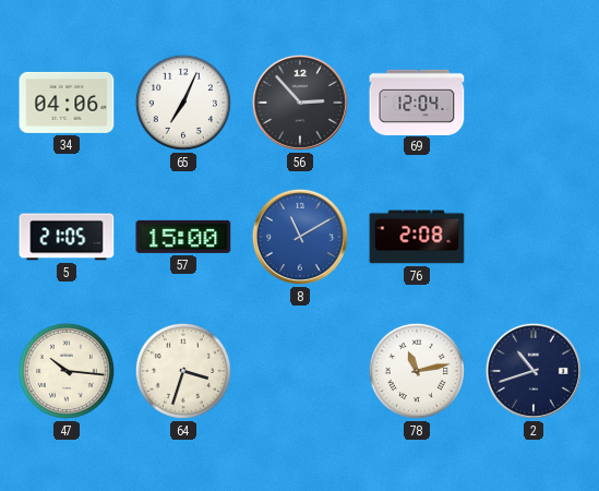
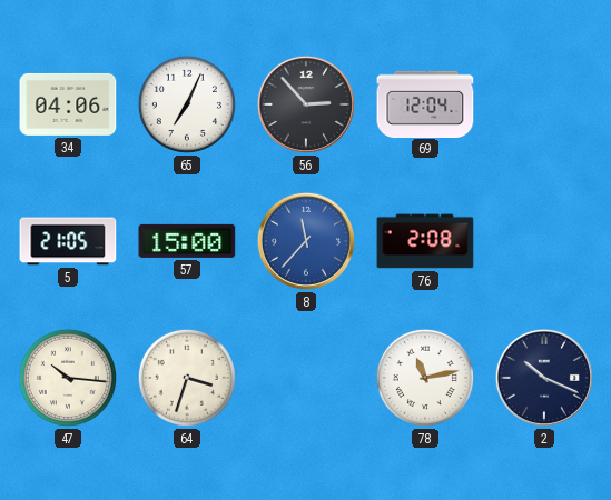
8: 11:10 -> 11:37 (306, 241)
2: 10:42 -> 10:19 (544, 378)
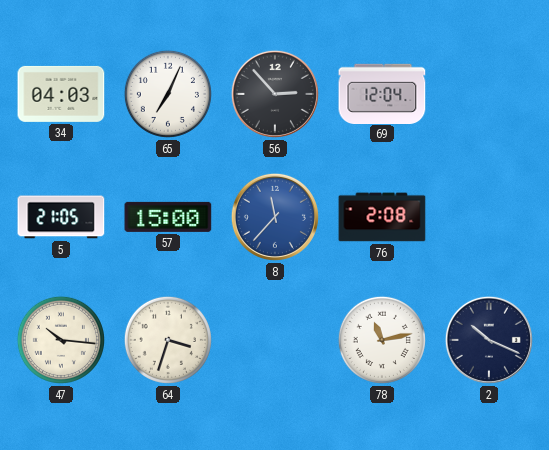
34: 04:06 -> 04:03 (61, 94)
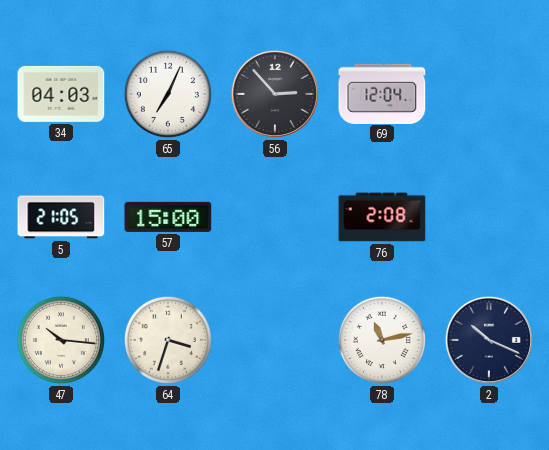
8: 11:37 -> none (275, 217)
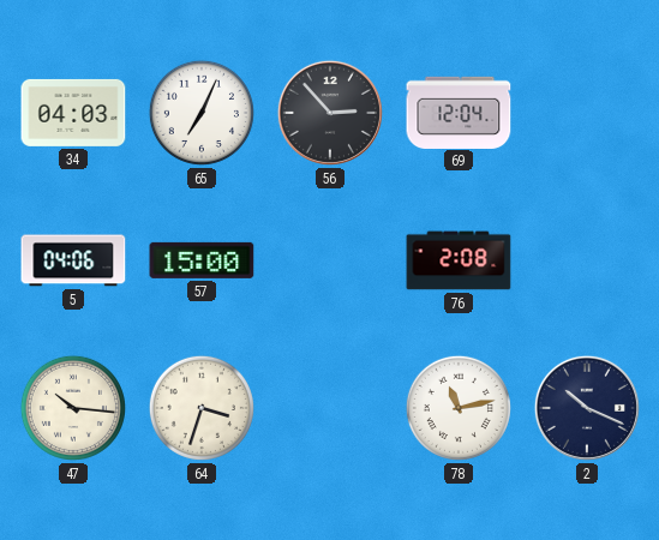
5: 21:05 -> 04:06 (73, 260)
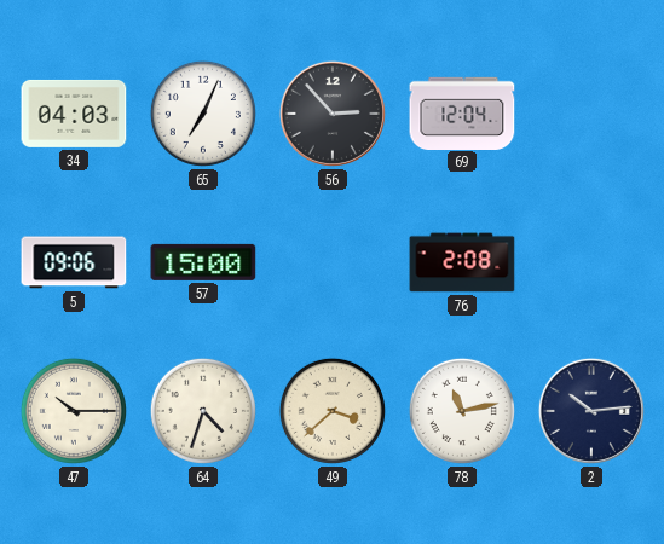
5: 04:06 -> 09:06 (74, 262)
47: 10:16 -> 10:15 (74, 411)
64: 3:33 -> 4:33 (203, 411)
49: none -> 3:38 (333, 411)
2: 10:19 -> 10:14 (591, 411)
